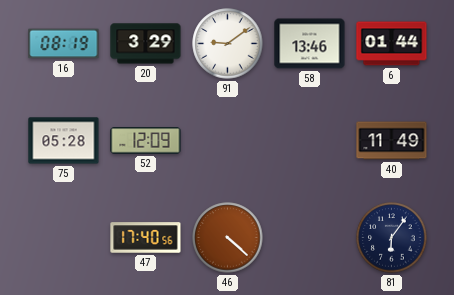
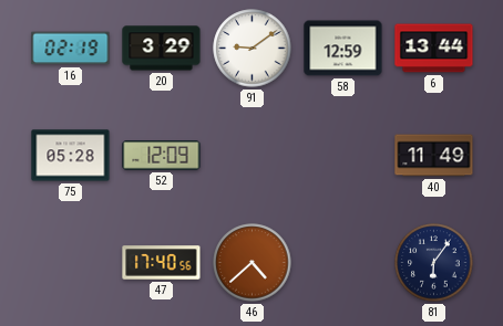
16: 08:19 -> 02:19 (71, 49)
58: 13:46 -> 12:59 (343, 49)
6: 01:44 -> 13:44 (434, 49)
46: 4:22 -> 4:38 (253, 263)
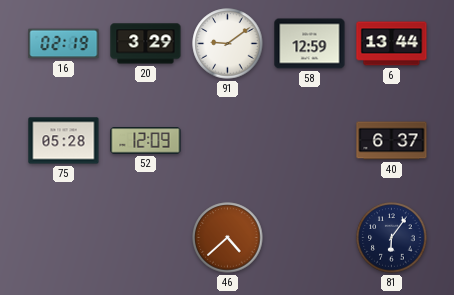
40: 11:49 -> 6:37 (392, 141)
47: 17:40 -> none (162, 263)
